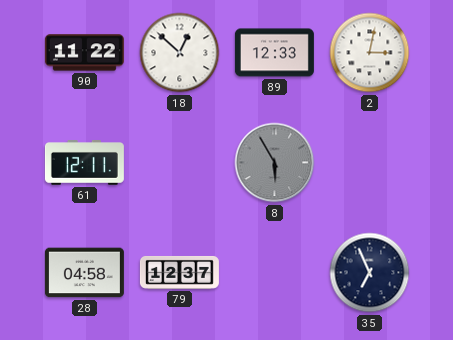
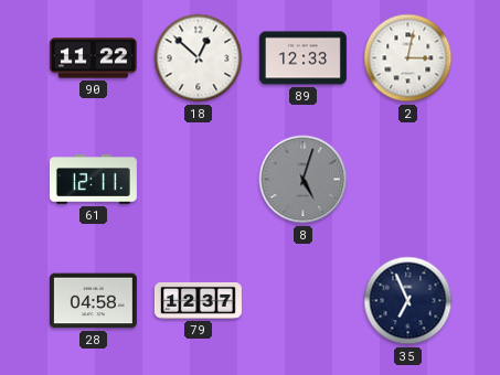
8: 5:55 -> 5:03 (304, 180)
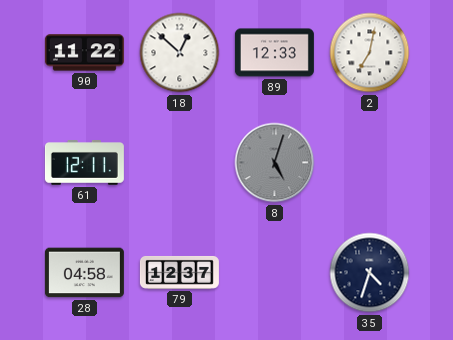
2: 3:02 -> 7:02 (370, 53)
35: 6:56 -> 4:33 (370, 273)
